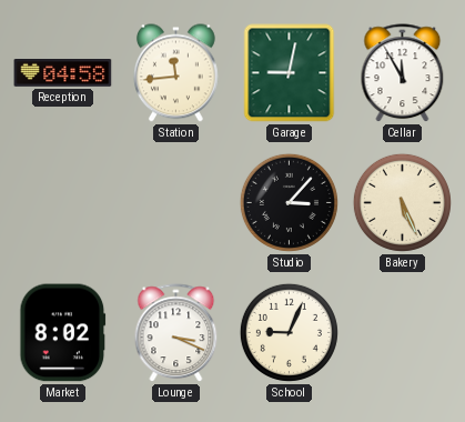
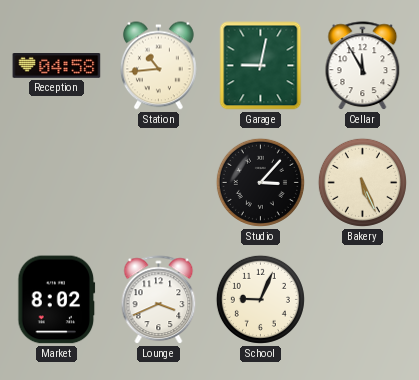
Station: 11:44 -> 10:44 (159, 66)
Lounge: 3:19 -> 3:41 (159, 300)
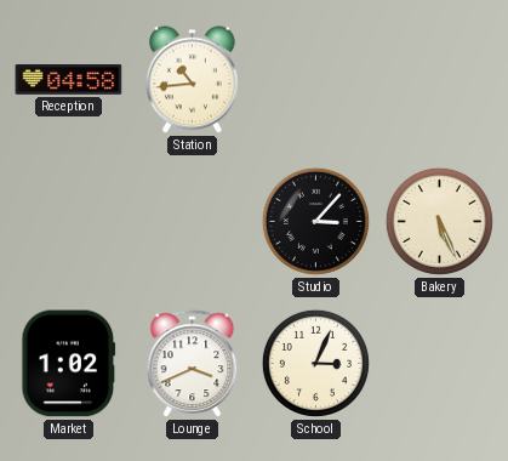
Garage: 9:02 -> none (261, 66)
Cellar: 11:55 -> none (363, 66)
Market: 8:02 -> 1:02 (69, 364)
School: 9:04 -> 3:04 (315, 363)
